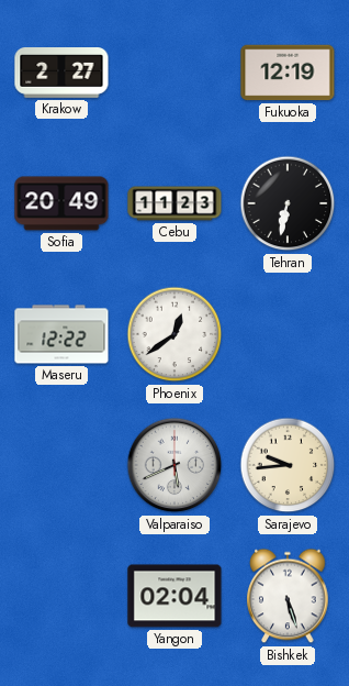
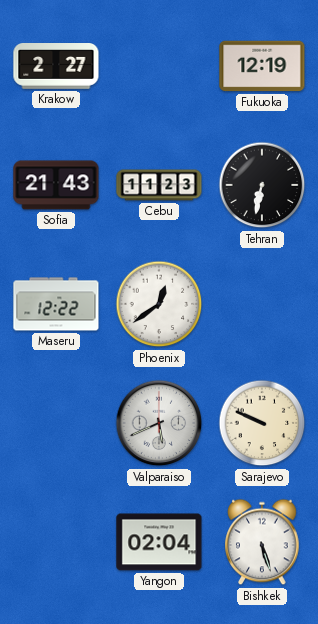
Sofia: 20:49 -> 21:43 (56, 185)
Sarajevo: 9:44 -> 9:49 (262, 423)
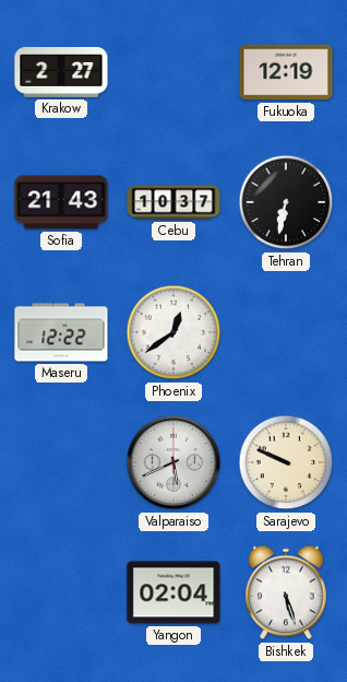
Cebu: 11:23 -> 10:37 (174, 202)
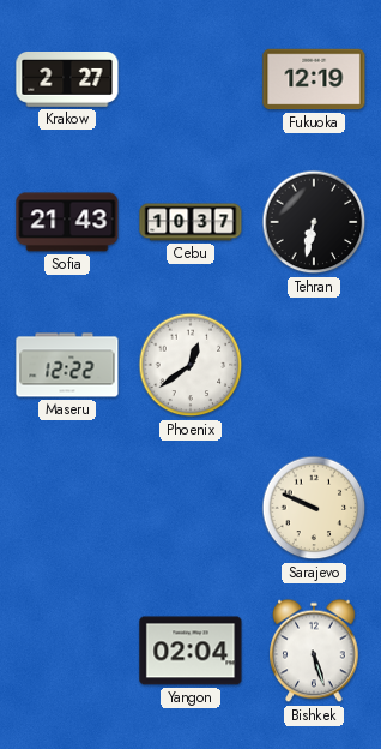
Valparaiso: 5:41 -> none (174, 462)
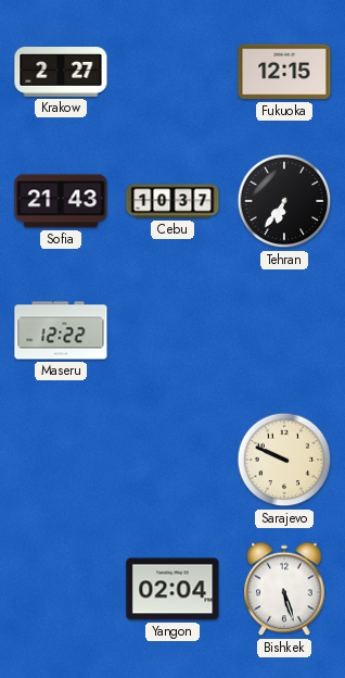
Fukuoka: 12:19 -> 12:15 (284, 72)
Tehran: 6:32 -> 6:36 (284, 201)
Phoenix: 12:39 -> none (190, 365)
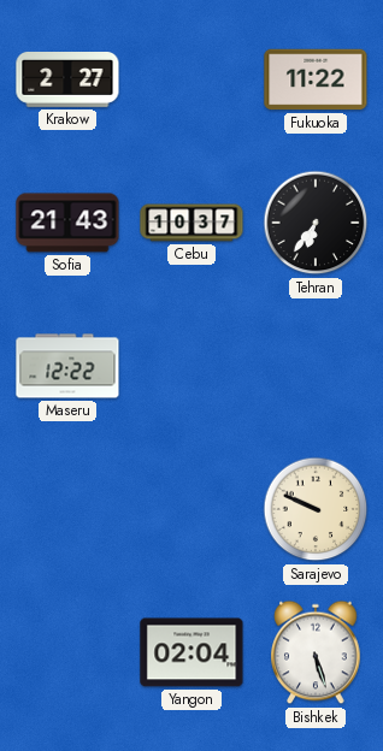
Fukuoka: 12:15 -> 11:22 (316, 79)
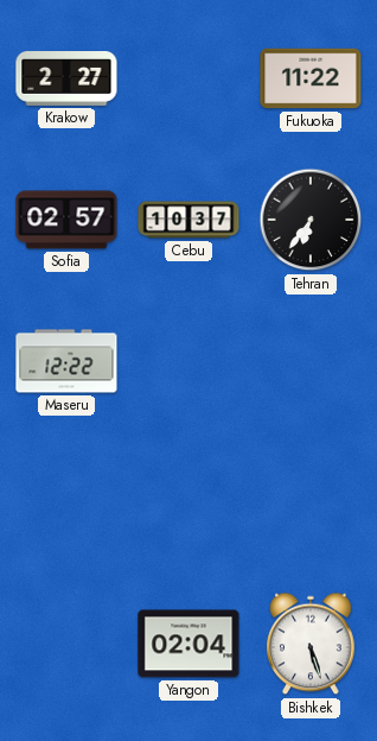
Sofia: 21:43 -> 02:57 (66, 220)
Sarajevo: 9:49 -> none (316, 509)
